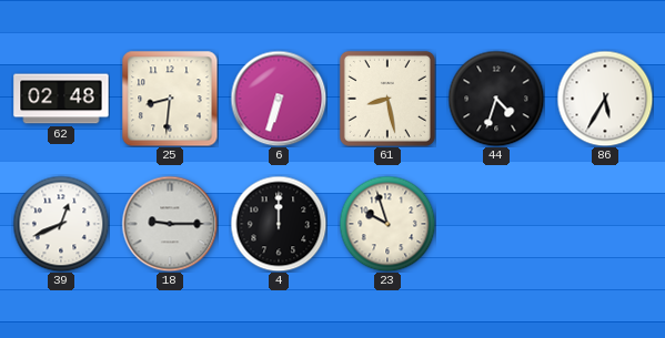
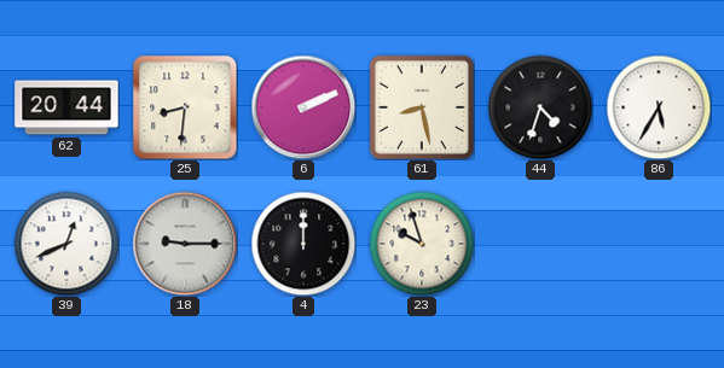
62: 02:48 -> 20:44 (66, 107)
6: 6:33 -> 2:11 (303, 107)
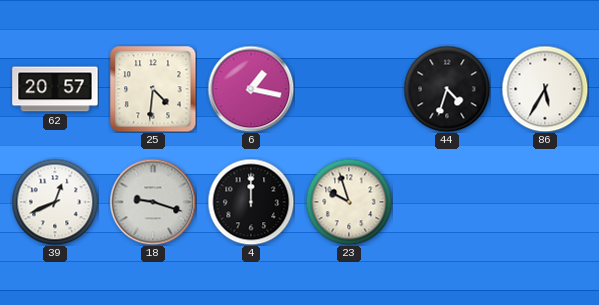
62: 20:44 -> 20:57 (55, 89)
25: 8:31 -> 4:31 (153, 89)
6: 2:11 -> 1:17 (251, 89)
61: 8:28 -> none (422, 107)
18: 9:15 -> 9:18 (153, 202)
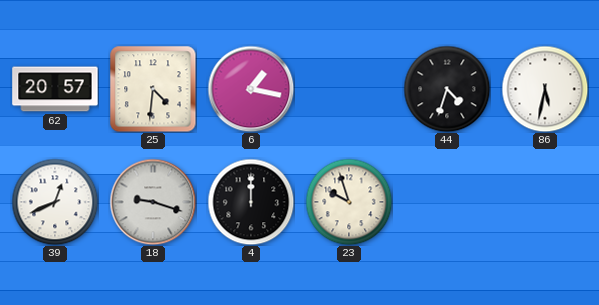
86: 5:35 -> 5:32 (545, 89)
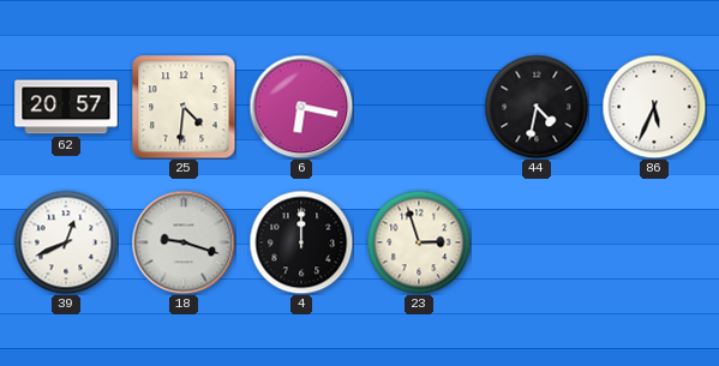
6: 1:17 -> 6:17 (301, 107)
44: 4:33 -> 4:32 (537, 107)
86: 5:32 -> 5:34 (654, 107)
23: 9:57 -> 2:57 (419, 242)
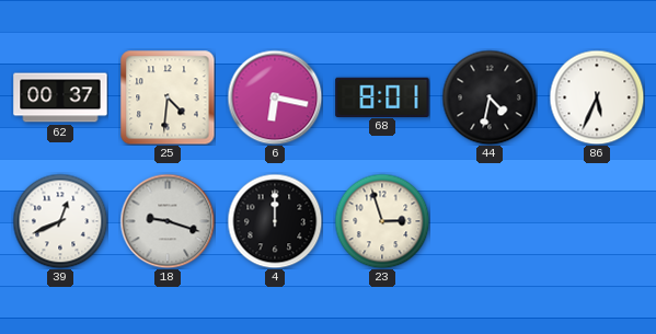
62: 20:57 -> 00:37 (60, 97)
68: none -> 8:01 (382, 96)
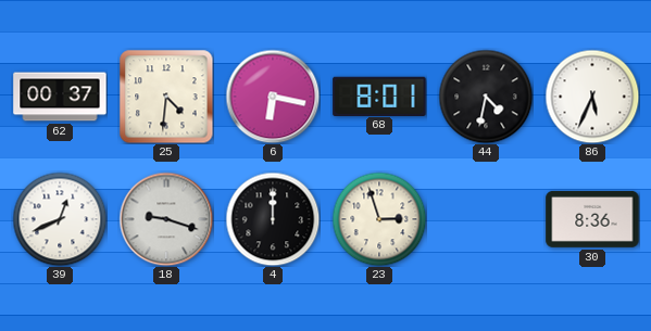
30: none -> 8:36 (592, 219)
